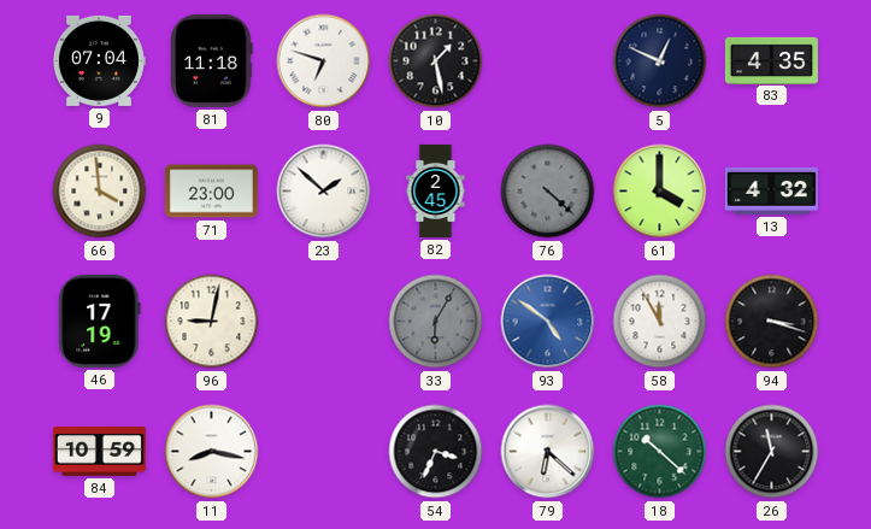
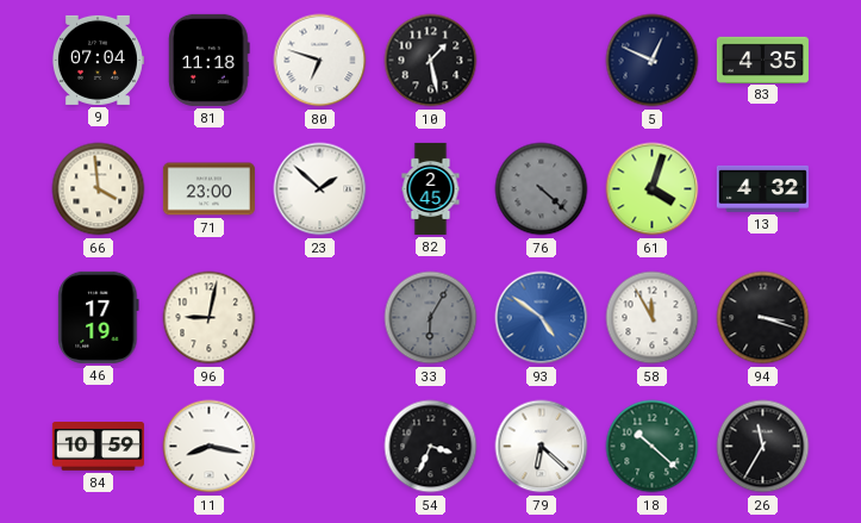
61: 4:00 -> 4:03 (653, 189)
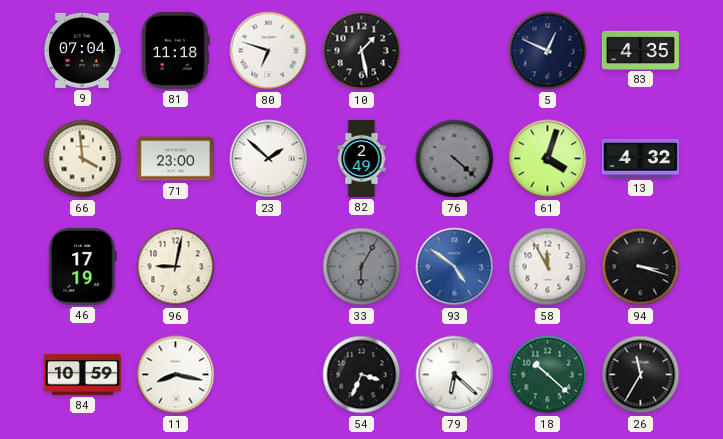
82: 2:45 -> 2:49 (362, 158)
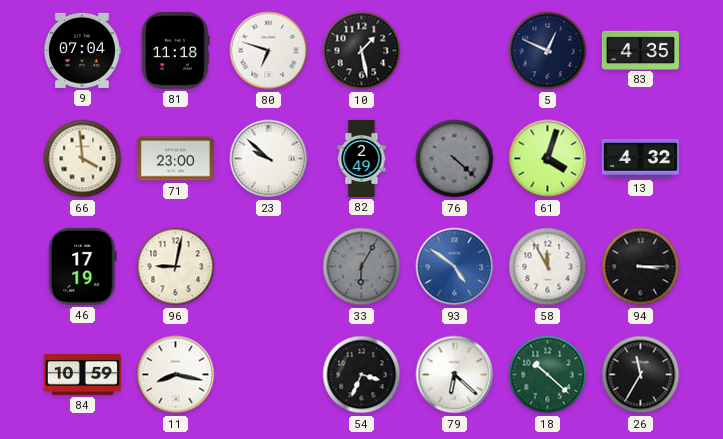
23: 1:52 -> 9:52 (269, 159)
94: 3:18 -> 3:15 (641, 267)
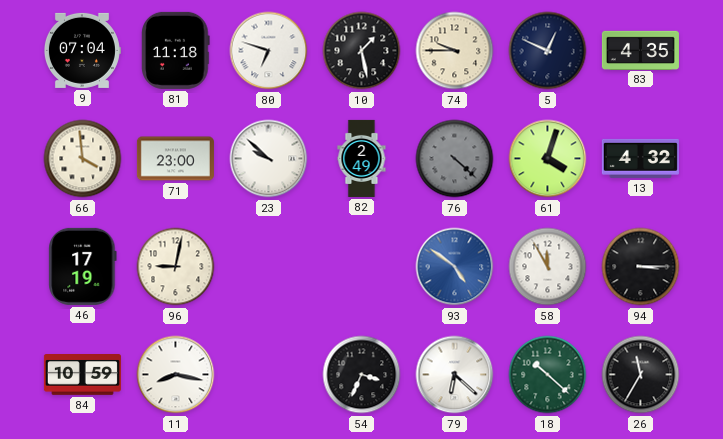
74: none -> 9:45 (455, 51)
33: 6:05 -> none (362, 267)
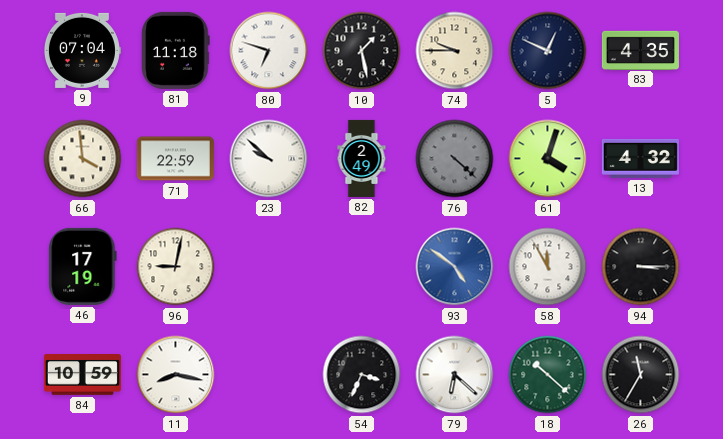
71: 23:00 -> 22:59 (175, 159)
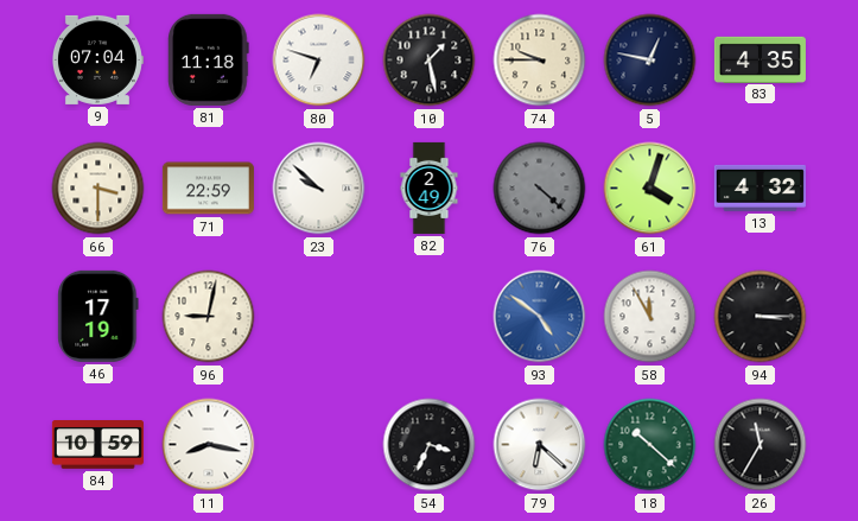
5: 12:49 -> 12:47 (650, 61)
66: 3:59 -> 3:30 (98, 189)
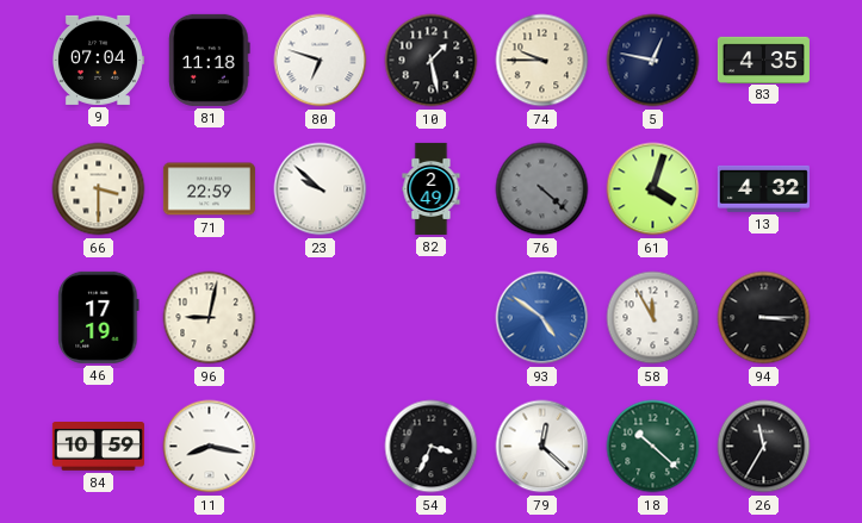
79: 6:22 -> 12:22 (542, 447)
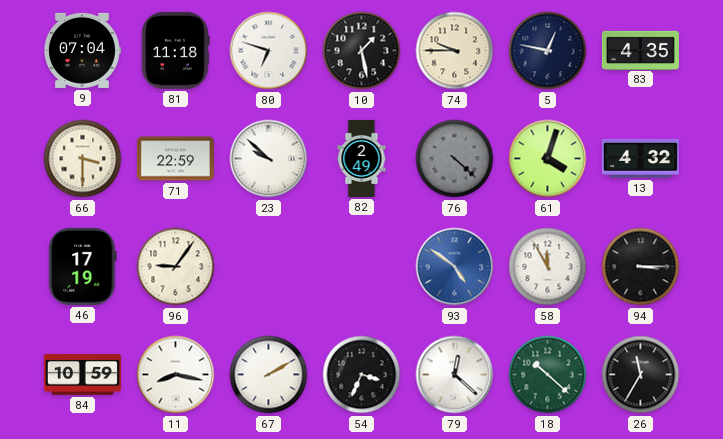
96: 9:02 -> 9:06 (176, 267)
67: none -> 2:10 (269, 375)
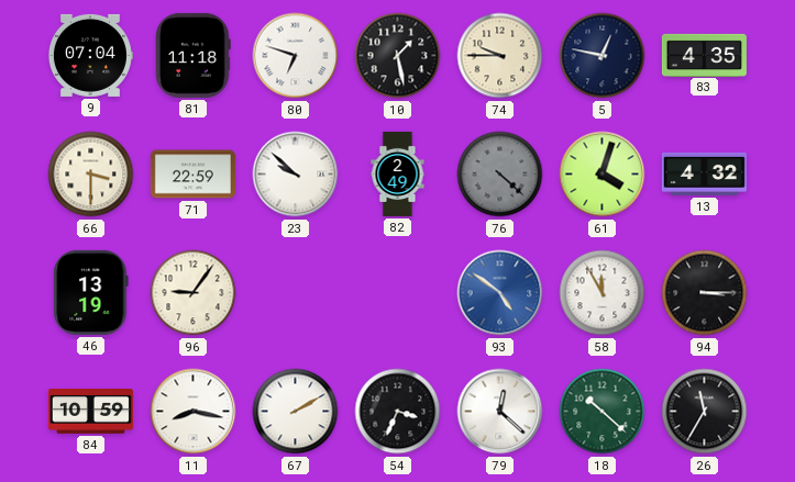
46: 17:19 -> 13:19 (91, 292)
